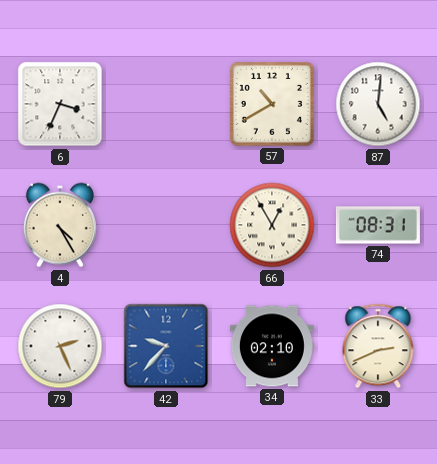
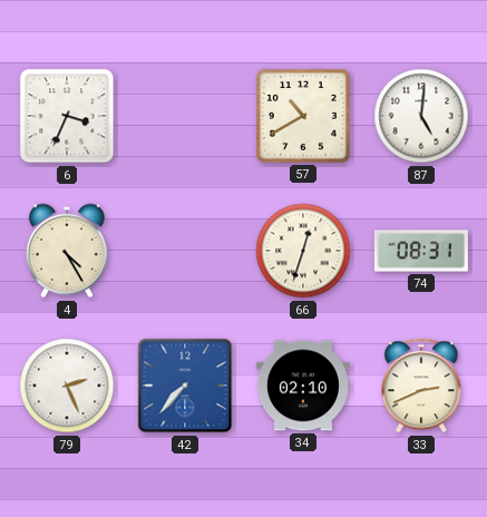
66: 12:55 -> 12:33 (303, 251)
42: 9:37 -> 7:37 (185, 386)
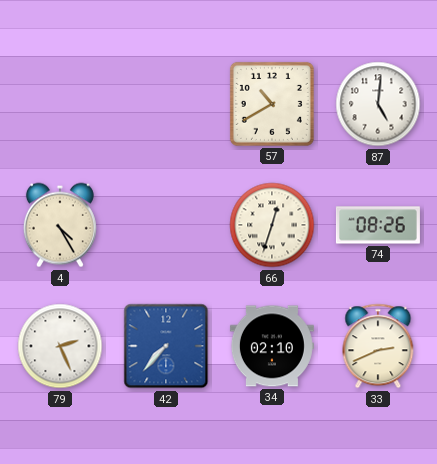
6: 3:34 -> none (67, 116)
74: 08:31 -> 08:26 (378, 225)
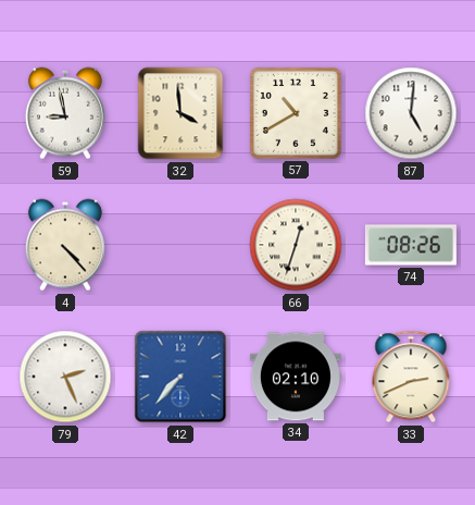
59: none -> 8:58 (65, 113)
32: none -> 3:59 (180, 113)
4: 4:25 -> 4:23 (65, 245)
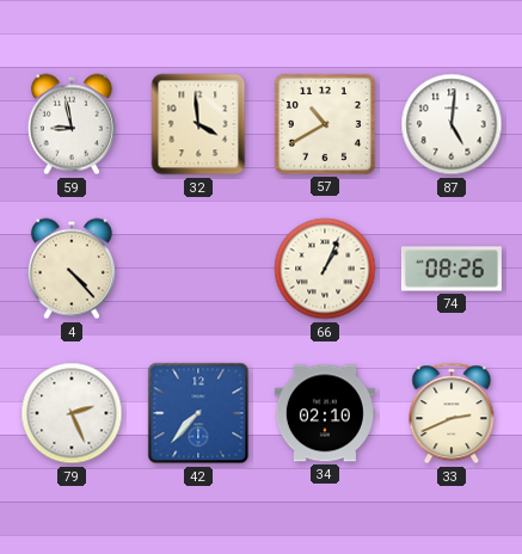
66: 12:33 -> 1:04 (325, 269)
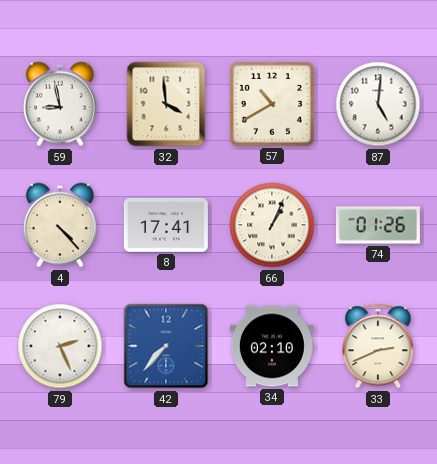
8: none -> 17:41 (166, 225)
74: 08:26 -> 01:26 (378, 225)
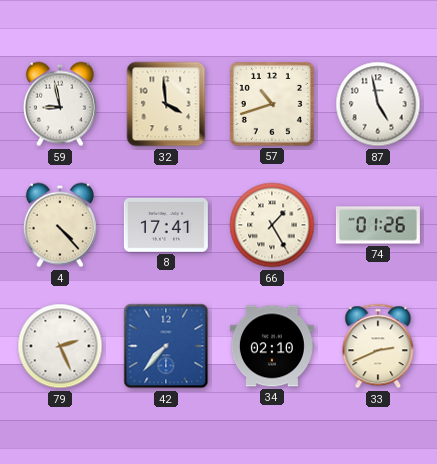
57: 10:40 -> 10:42 (272, 104)
87: 5:01 -> 4:58 (378, 104)
66: 1:04 -> 1:25 (272, 225)
